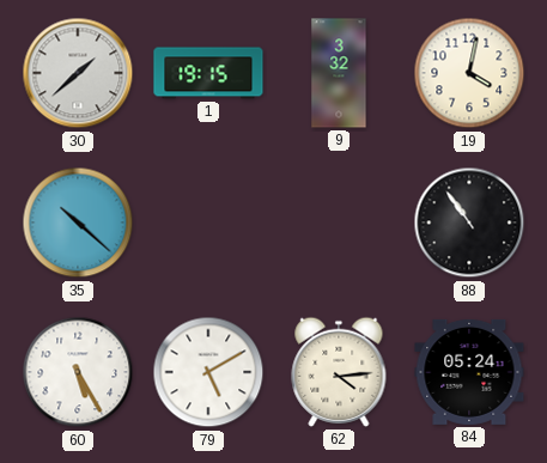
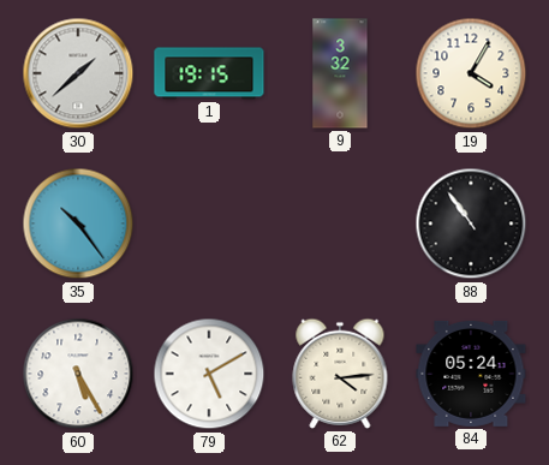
19: 4:02 -> 4:05 (471, 73)
35: 10:22 -> 10:24 (78, 223)
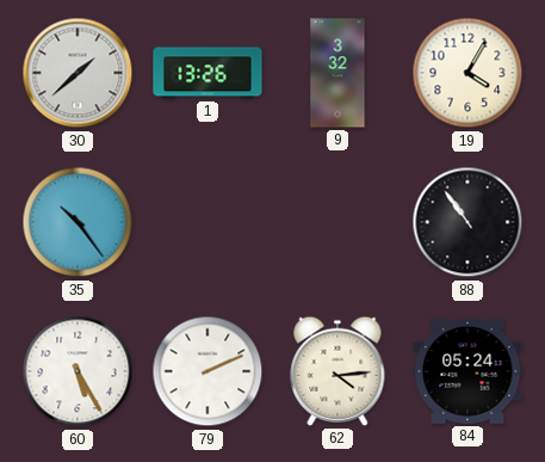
1: 19:15 -> 13:26 (208, 73)
79: 5:10 -> 2:11 (208, 371)
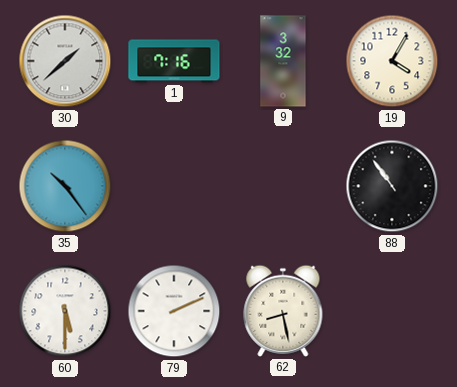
1: 13:26 -> 7:16 (174, 61)
60: 5:25 -> 5:30 (65, 311)
62: 4:14 -> 8:28 (283, 311)
84: 05:24 -> none (467, 371)
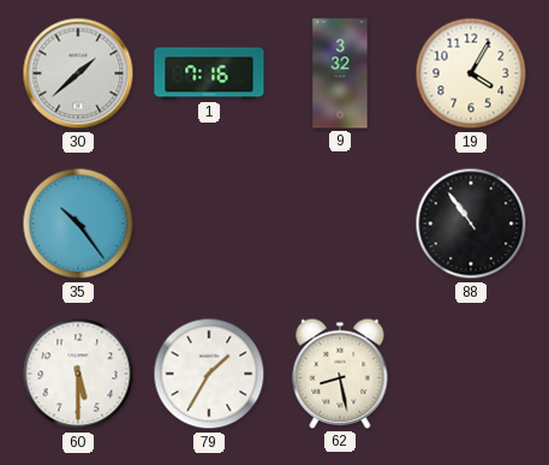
79: 2:11 -> 1:35 (209, 374)
